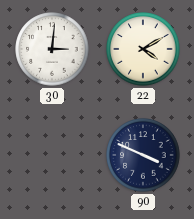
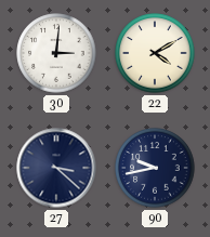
27: none -> 3:22 (56, 168)
90: 3:49 -> 9:43 (155, 168)
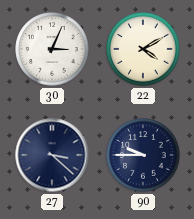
30: 3:01 -> 3:04 (52, 49)
90: 9:43 -> 9:45 (143, 155)
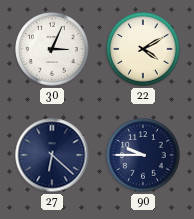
27: 3:22 -> 6:22 (52, 155)
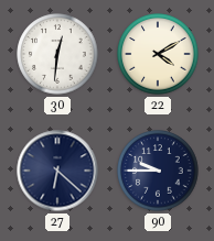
30: 3:04 -> 12:31 (57, 54)
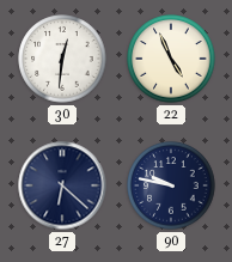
22: 4:10 -> 4:56 (171, 59)
90: 9:45 -> 9:47 (171, 185)
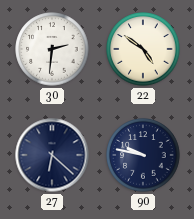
30: 12:31 -> 2:31 (52, 49)
22: 4:56 -> 4:51 (143, 49)
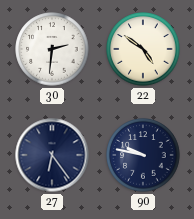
27: 6:22 -> 6:24 (52, 155)
